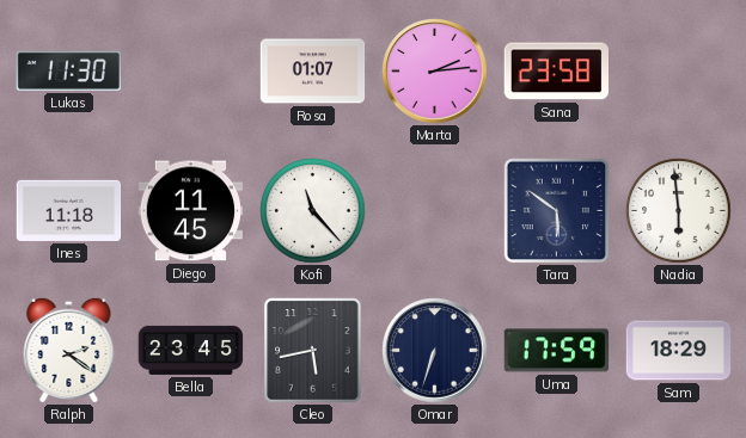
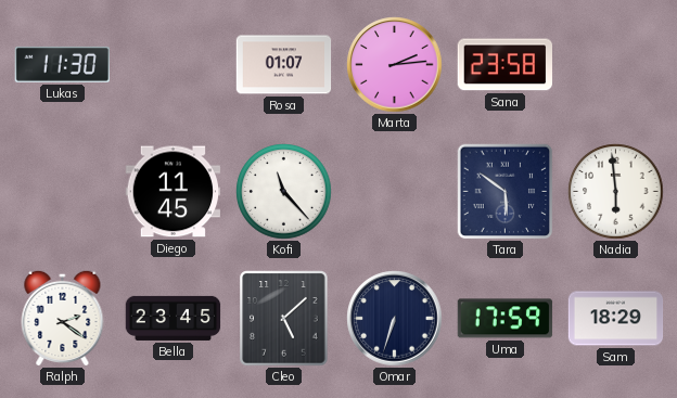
Ines: 11:18 -> none (69, 210)
Cleo: 5:43 -> 5:08 (284, 319)
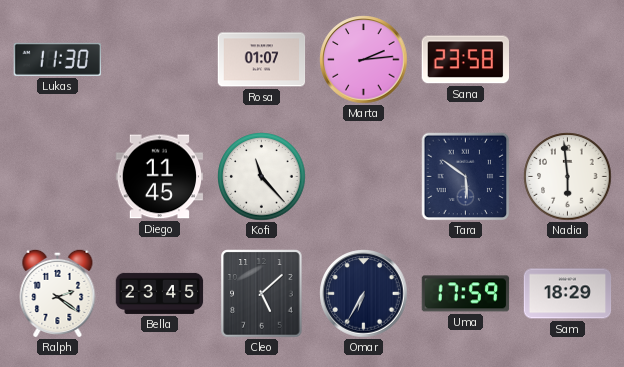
Omar: 6:33 -> 6:35 (364, 294)
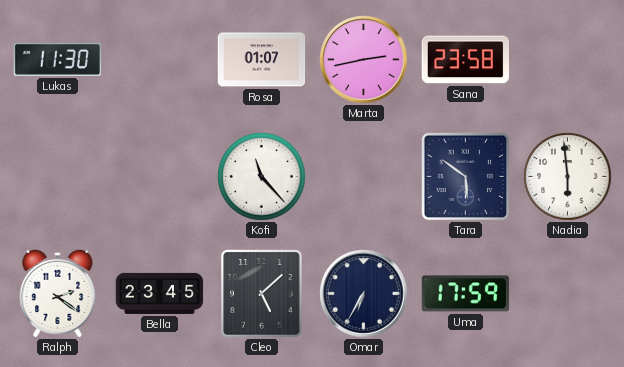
Marta: 2:14 -> 2:43 (364, 60)
Diego: 11:45 -> none (160, 177)
Sam: 18:29 -> none (568, 294)
